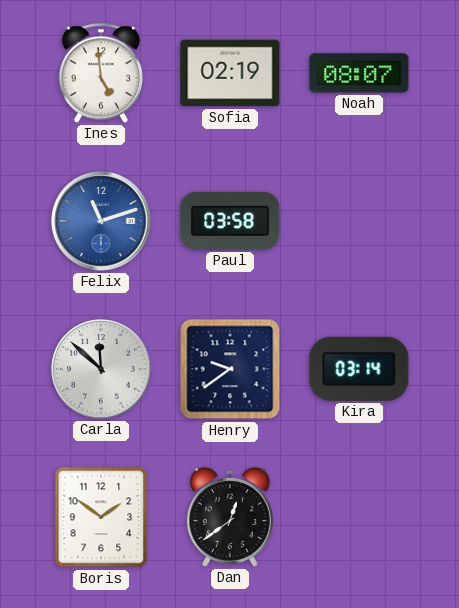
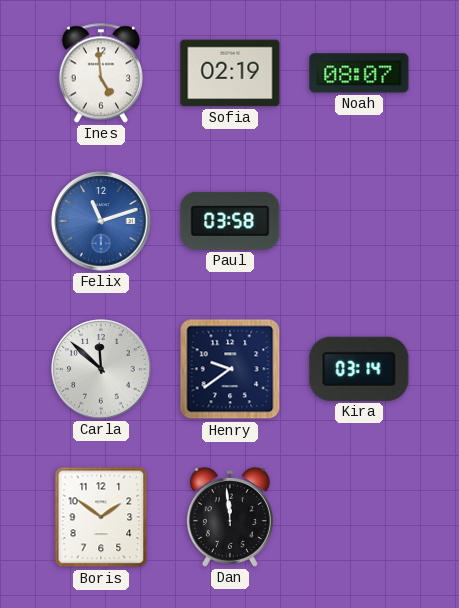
Dan: 12:39 -> 11:59 (230, 518)
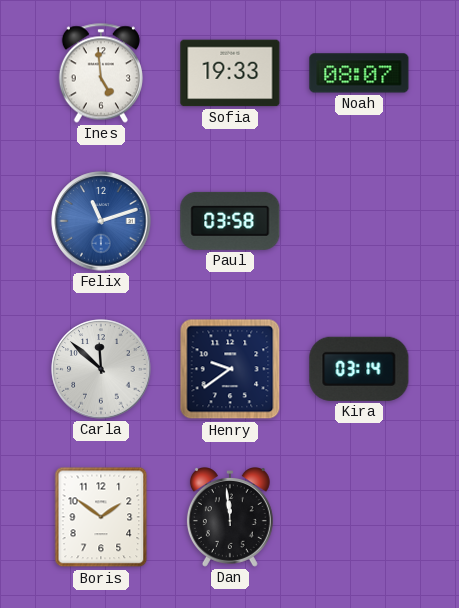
Sofia: 02:19 -> 19:33 (230, 73)
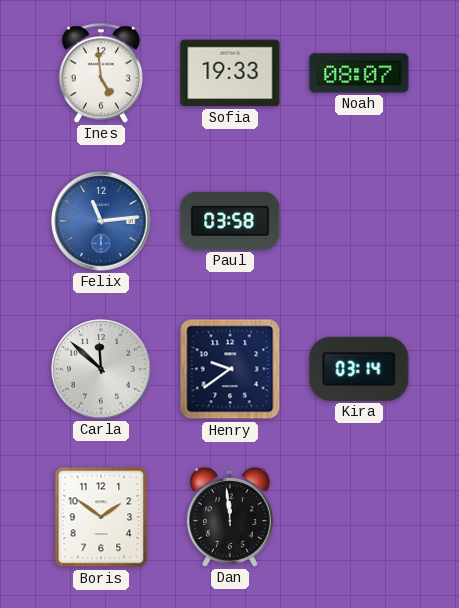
Felix: 11:12 -> 11:14 (101, 221)
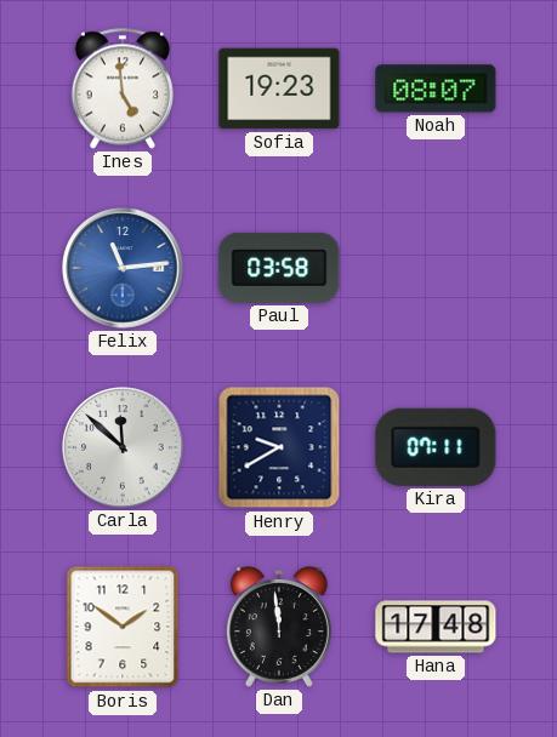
Sofia: 19:33 -> 19:23 (279, 88)
Henry: 9:39 -> 9:40 (279, 447)
Kira: 03:14 -> 07:11 (436, 447)
Hana: none -> 17:48 (436, 627)
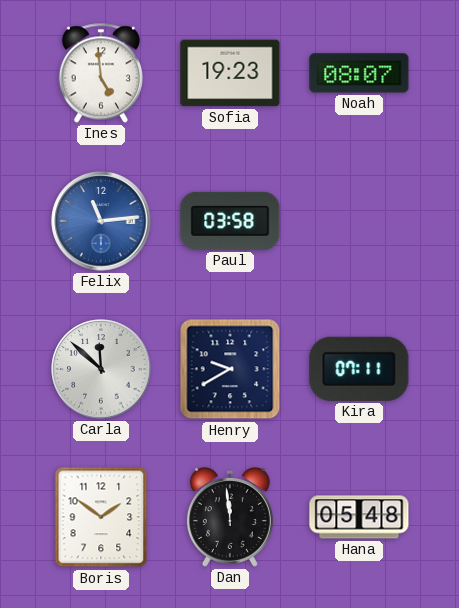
Hana: 17:48 -> 05:48 (359, 517)
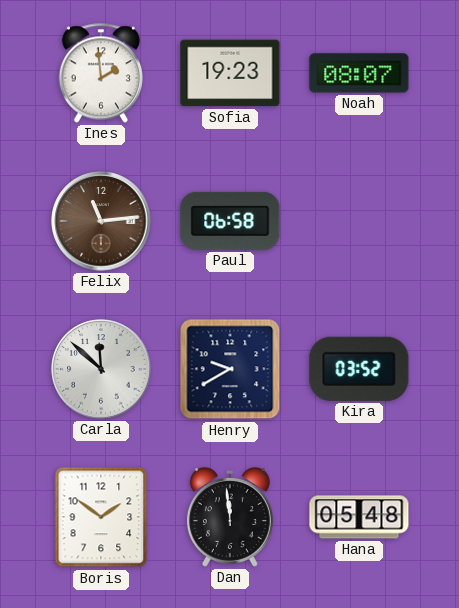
Ines: 4:59 -> 1:59 (101, 73)
Felix dial: blue -> brown (101, 221)
Paul: 03:58 -> 06:58 (230, 221)
Kira: 07:11 -> 03:52 (359, 369)
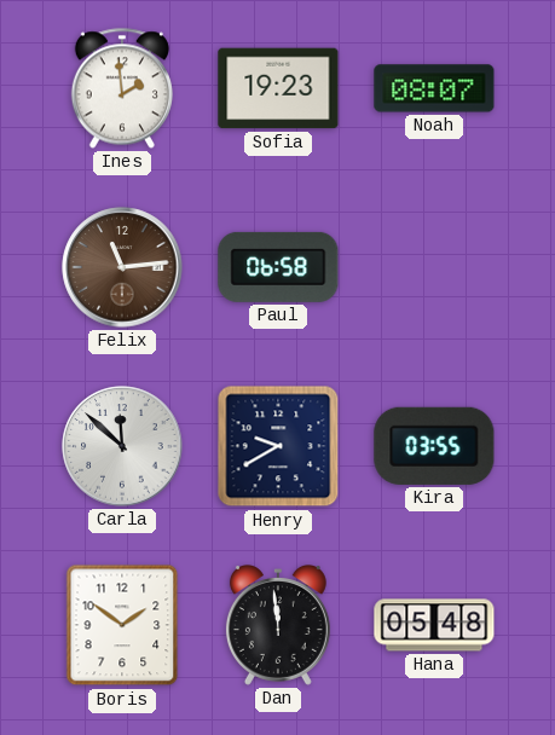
Kira: 03:52 -> 03:55 (434, 446)
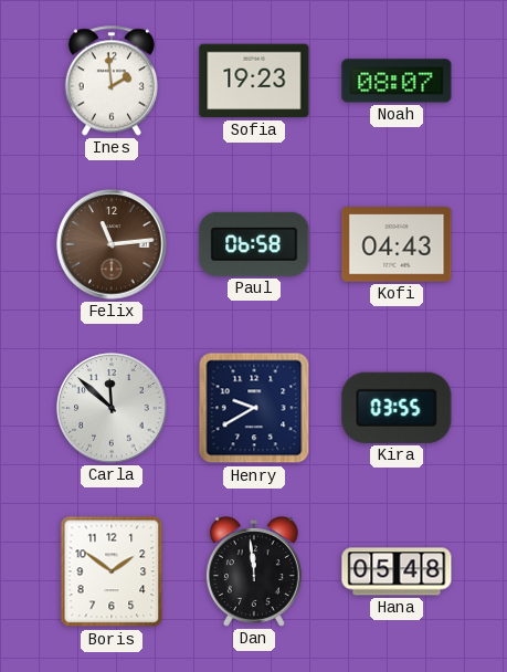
Kofi: none -> 04:43 (397, 244)
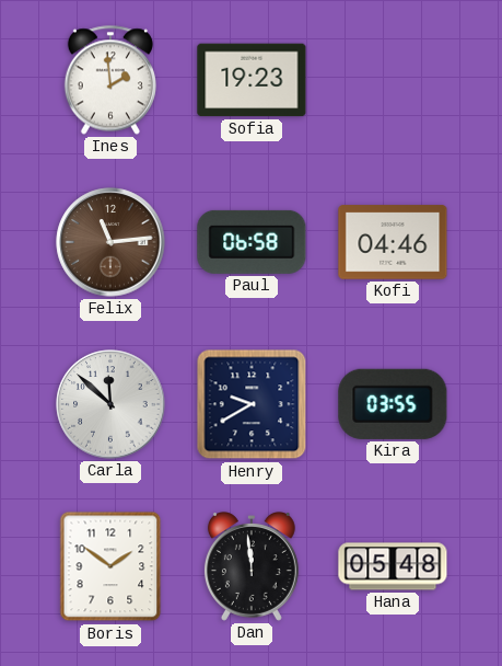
Noah: 08:07 -> none (397, 81)
Kofi: 04:43 -> 04:46 (393, 242)
